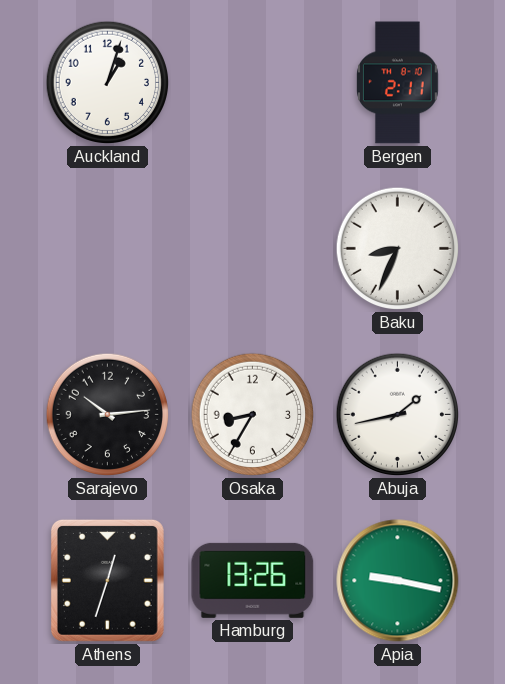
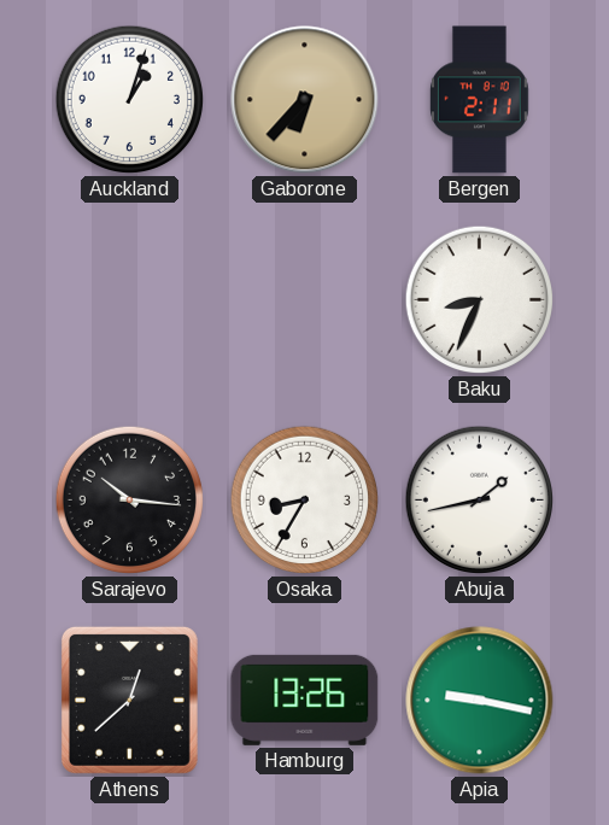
Gaborone: none -> 6:37 (305, 100)
Sarajevo: 10:14 -> 10:16 (130, 501)
Athens: 12:33 -> 12:38 (129, 700)
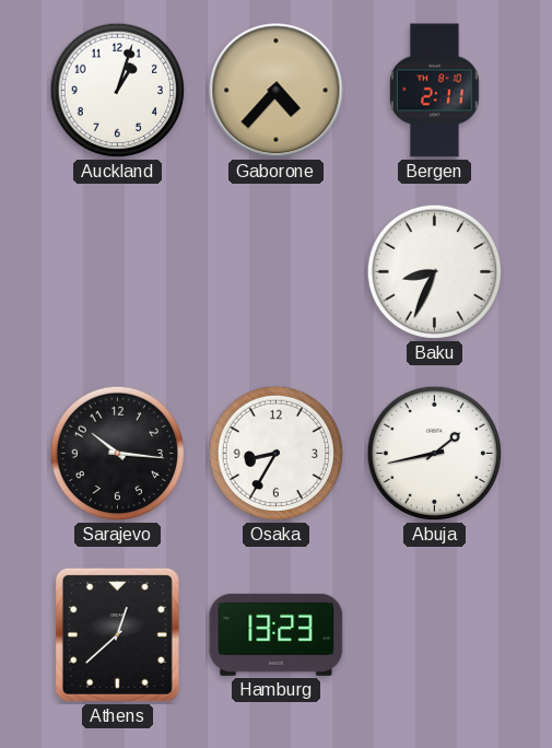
Gaborone: 6:37 -> 4:37 (277, 91)
Hamburg: 13:26 -> 13:23 (277, 634)
Apia: 9:17 -> none (480, 701)
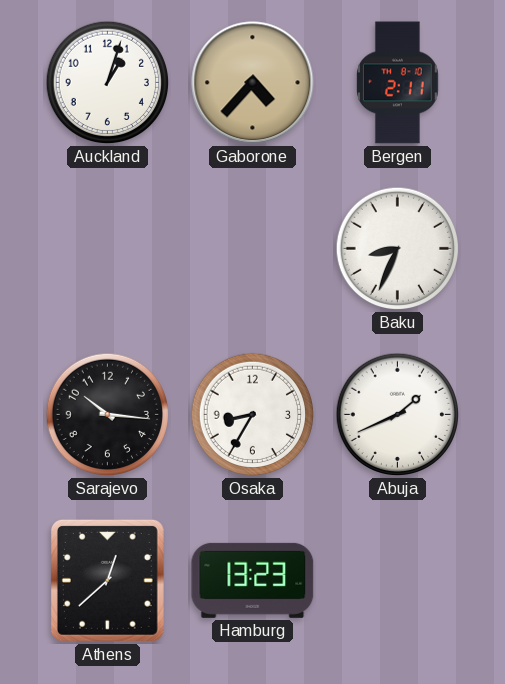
Abuja: 1:43 -> 1:41 (398, 415)
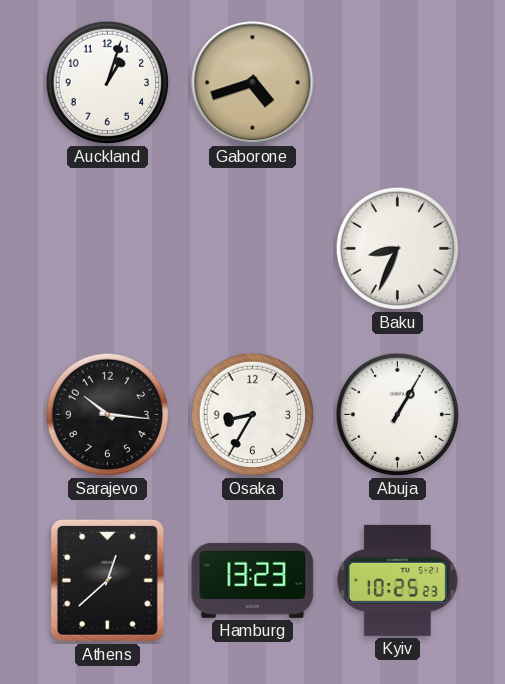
Gaborone: 4:37 -> 4:42 (253, 83)
Bergen: 2:11 -> none (398, 83)
Abuja: 1:41 -> 1:05 (398, 415)
Kyiv: none -> 10:25 (397, 580)
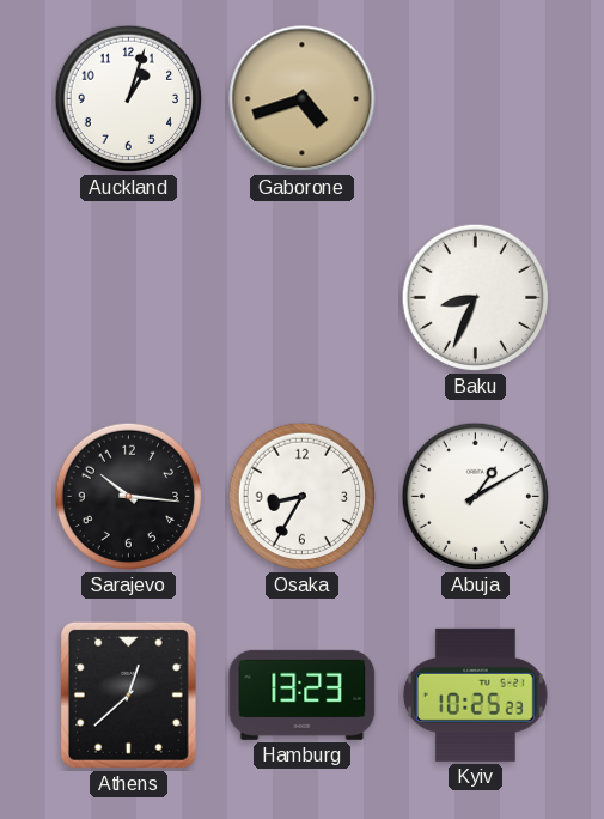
Abuja: 1:05 -> 1:10 (476, 497)
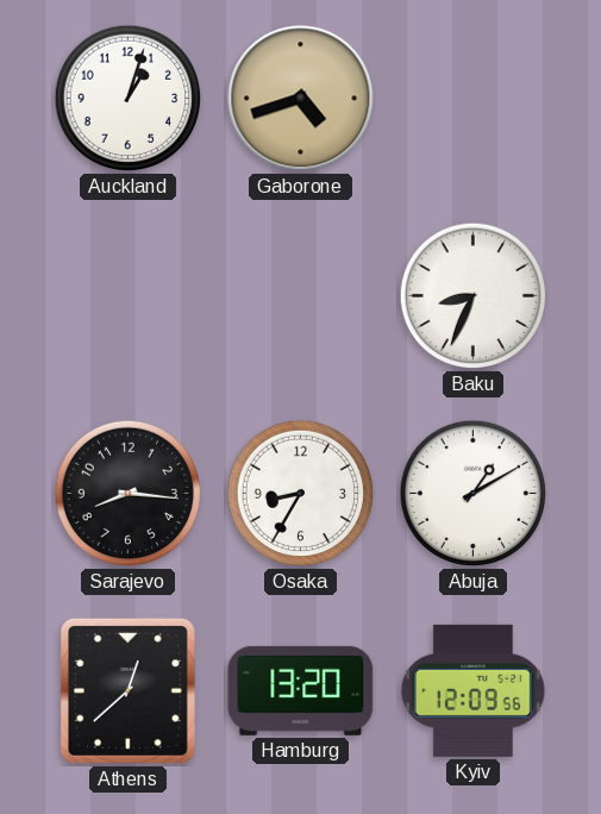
Sarajevo: 10:16 -> 8:16 (129, 494)
Hamburg: 13:23 -> 13:20 (301, 690)
Kyiv: 10:25 -> 12:09 (472, 690)
